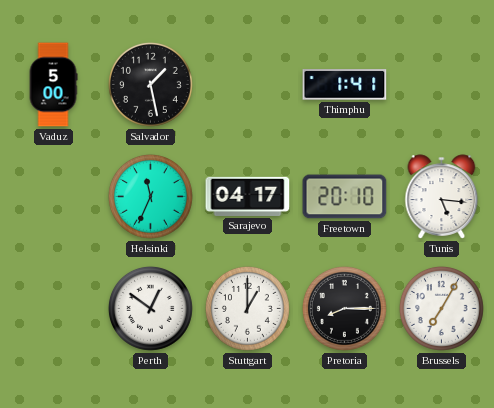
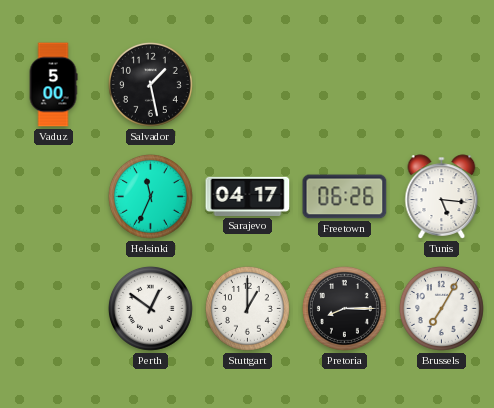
Thimphu: 1:41 -> none (345, 85)
Freetown: 20:10 -> 06:26 (345, 197)
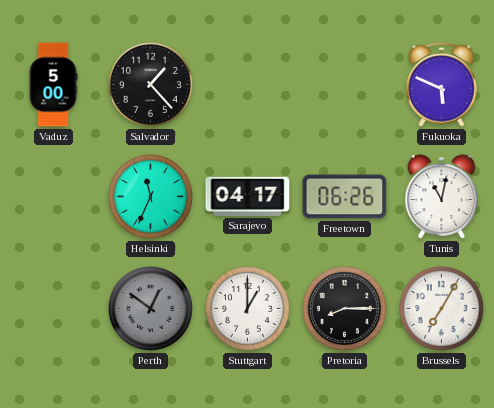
Salvador: 1:28 -> 1:23 (150, 84)
Fukuoka: none -> 5:49 (442, 84)
Tunis: 5:16 -> 11:02 (442, 197)
Perth dial: white -> grey (150, 308)
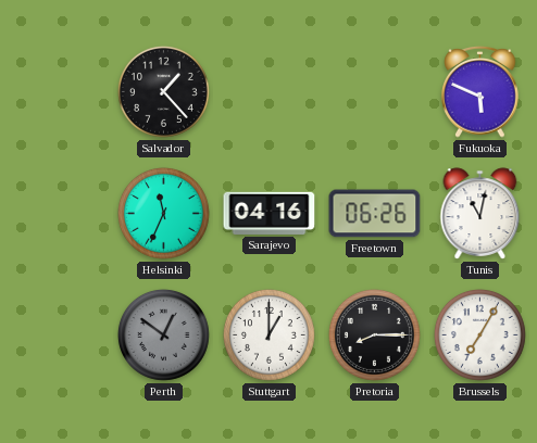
Vaduz: 5:00 -> none (53, 85)
Sarajevo: 04:17 -> 04:16 (270, 213)
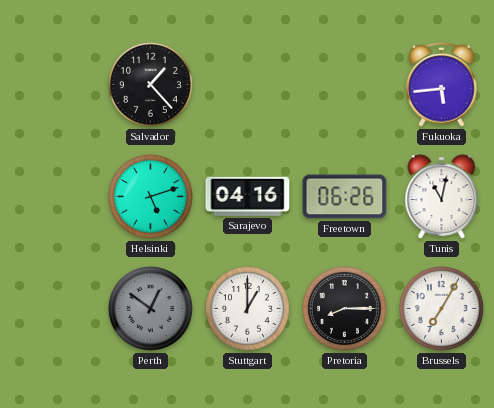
Fukuoka: 5:49 -> 5:44 (442, 84)
Helsinki: 11:34 -> 5:12 (150, 196)
